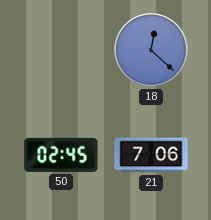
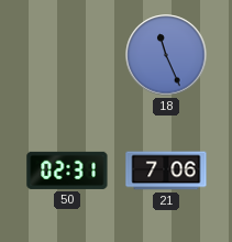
18: 12:22 -> 11:26 (166, 55)
50: 02:45 -> 02:31 (67, 170)
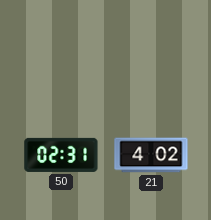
18: 11:26 -> none (166, 55)
21: 7:06 -> 4:02 (151, 155)
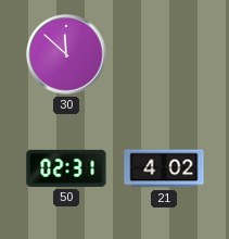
30: none -> 11:52 (66, 54)
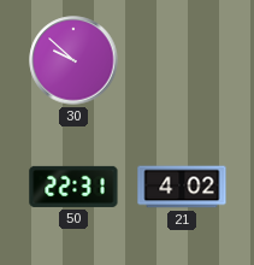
30: 11:52 -> 9:52 (73, 60)
50: 02:31 -> 22:31 (73, 187)
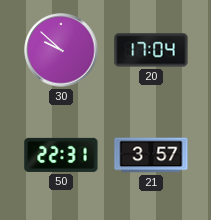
20: none -> 17:04 (151, 50)
21: 4:02 -> 3:57 (151, 155)
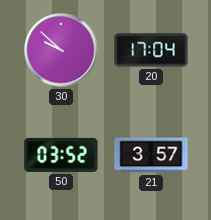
50: 22:31 -> 03:52 (61, 155)
